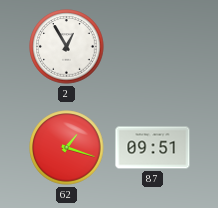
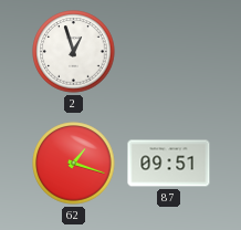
2: 12:55 -> 12:57 (74, 52)
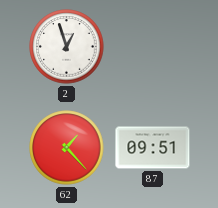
62: 1:18 -> 1:23 (67, 148)
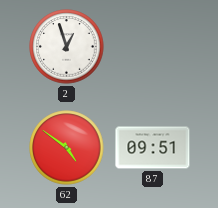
62: 1:23 -> 4:51 (67, 148)
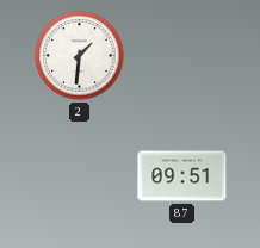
2: 12:57 -> 1:31 (80, 56)
62: 4:51 -> none (67, 148)
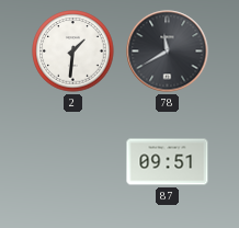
78: none -> 11:40 (168, 52)
